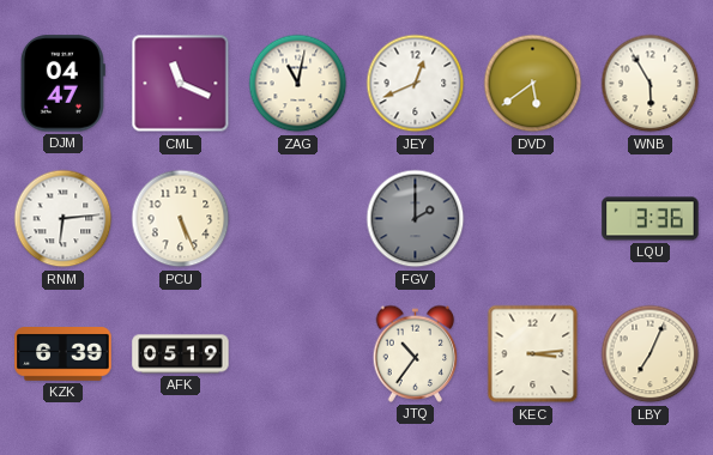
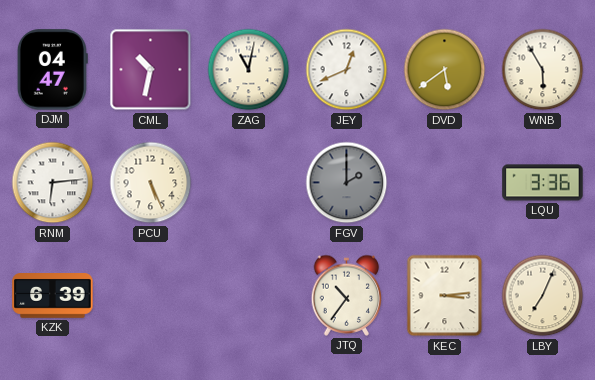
CML: 11:19 -> 10:32 (151, 70)
AFK: 05:19 -> none (181, 354)
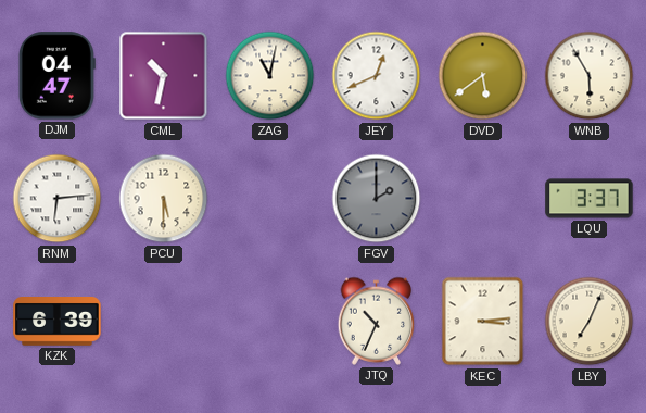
PCU: 5:26 -> 5:30 (164, 199)
LQU: 3:36 -> 3:37 (590, 199)
JTQ: 10:36 -> 10:34 (377, 321)
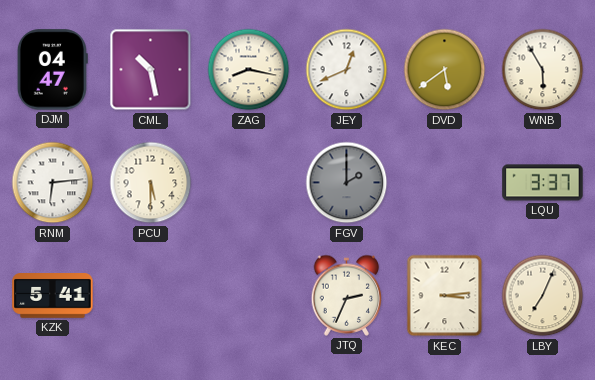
CML: 10:32 -> 10:28 (151, 70)
ZAG: 11:02 -> 8:17 (249, 70)
KZK: 6:39 -> 5:41 (53, 296)
JTQ: 10:34 -> 2:34 (347, 295)
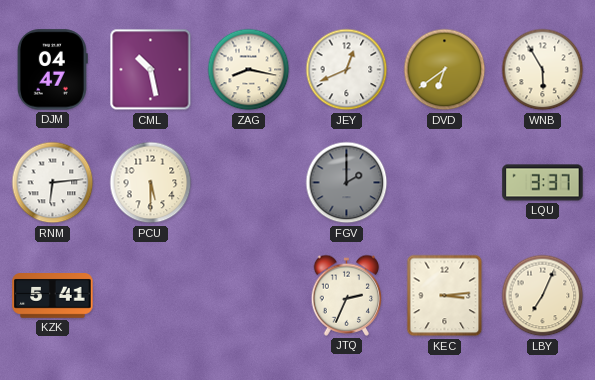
DVD: 5:39 -> 6:39 (445, 70)
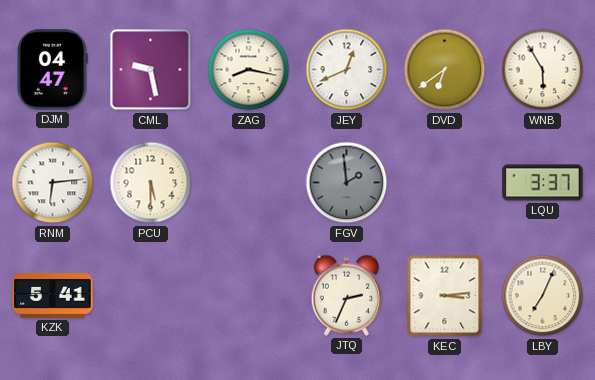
CML: 10:28 -> 9:28 (151, 70)
FGV: 2:00 -> 1:59 (347, 183)
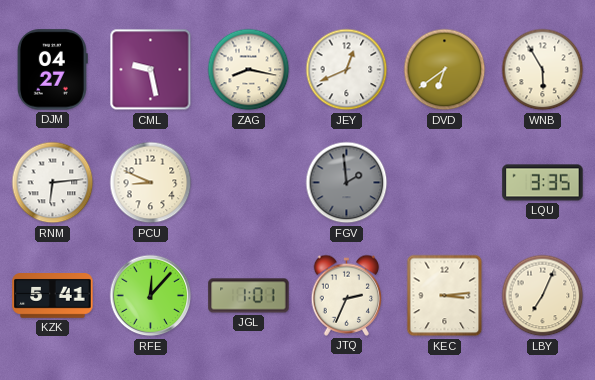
DJM: 04:47 -> 04:27 (52, 70)
PCU: 5:30 -> 8:49 (151, 183)
LQU: 3:37 -> 3:35 (543, 183)
RFE: none -> 12:07 (151, 296)
JGL: none -> 1:01 (249, 296)
